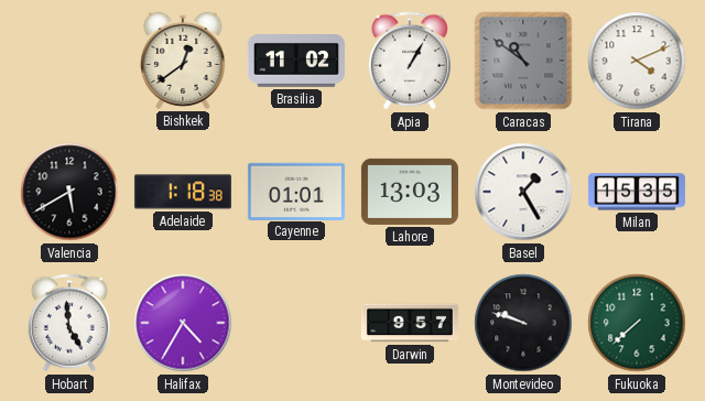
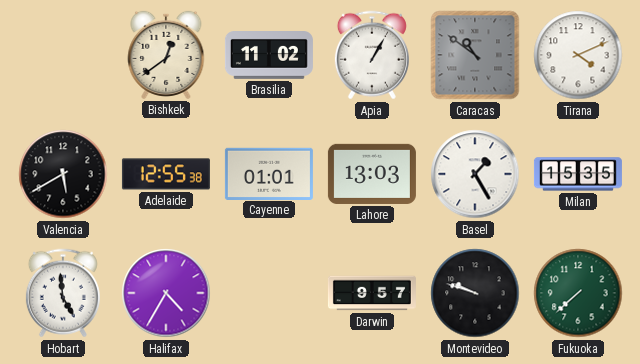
Adelaide: 1:18 -> 12:55 (166, 174)
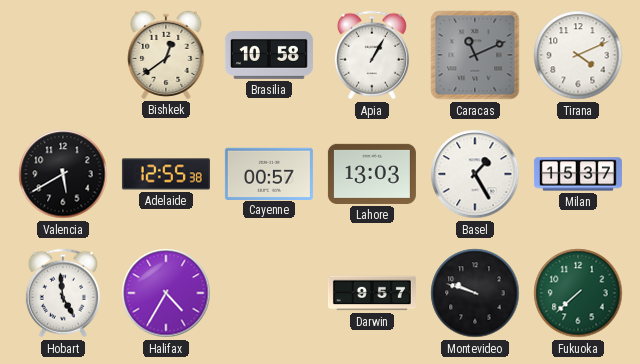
Brasilia: 11:02 -> 10:58 (269, 56)
Caracas: 10:51 -> 11:11 (475, 55)
Cayenne: 01:01 -> 00:57 (269, 173)
Milan: 15:35 -> 15:37 (578, 174)
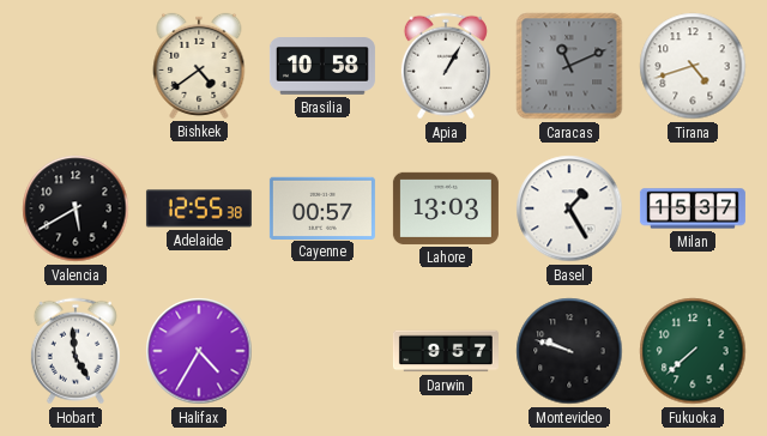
Bishkek: 12:39 -> 4:39 (199, 66)
Tirana: 4:11 -> 4:42 (693, 66)
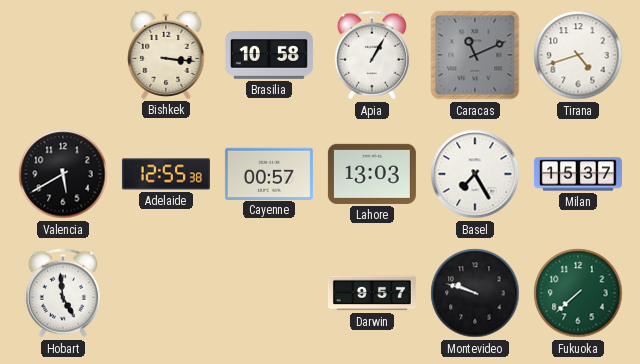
Bishkek: 4:39 -> 3:16 (166, 55)
Basel: 1:25 -> 7:25 (475, 174)
Halifax: 4:35 -> none (199, 351)
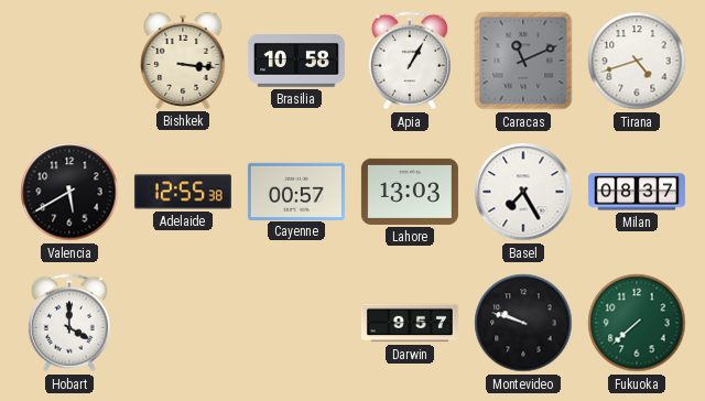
Milan: 15:37 -> 08:37 (637, 192)
Hobart: 4:59 -> 4:00 (69, 323)
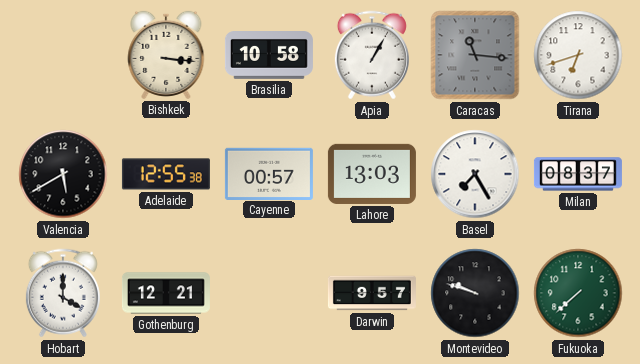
Caracas: 11:11 -> 11:16 (475, 55)
Tirana: 4:42 -> 6:42 (578, 55)
Gothenburg: none -> 12:21 (166, 293)
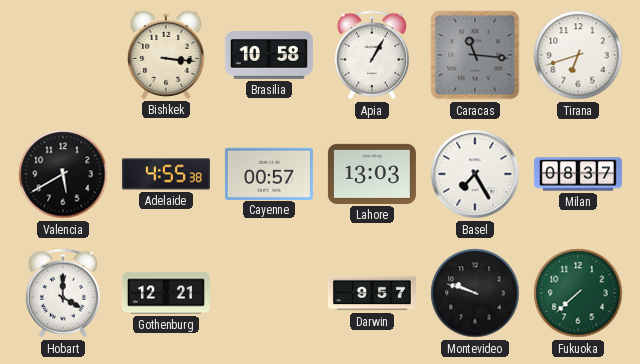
Adelaide: 12:55 -> 4:55 (166, 174)
